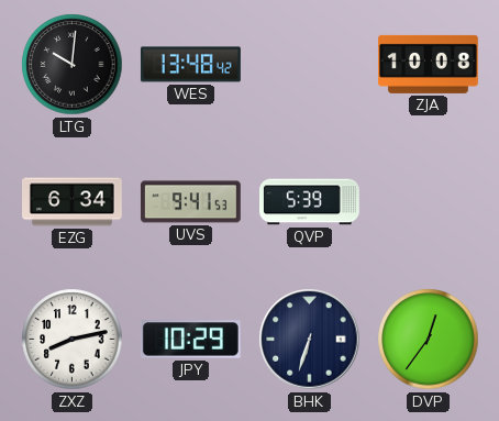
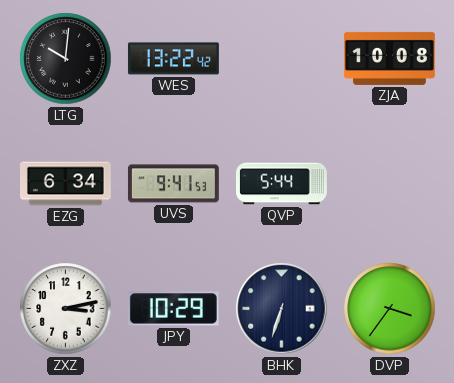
WES: 13:48 -> 13:22 (173, 59)
QVP: 5:39 -> 5:44 (282, 184)
ZXZ: 8:13 -> 3:13 (66, 309)
DVP: 12:36 -> 3:36 (390, 309)
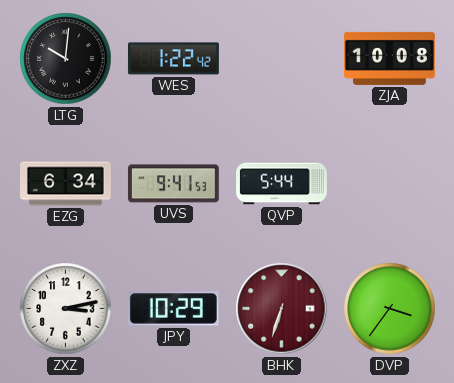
WES: 13:22 -> 1:22 (173, 59)
BHK dial: navy -> burgundy (282, 309)
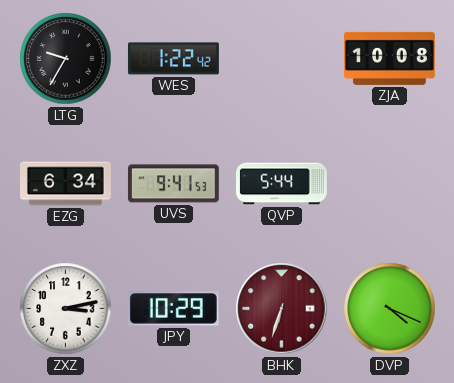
LTG: 10:01 -> 9:35 (66, 59)
DVP: 3:36 -> 4:19 (390, 309)
